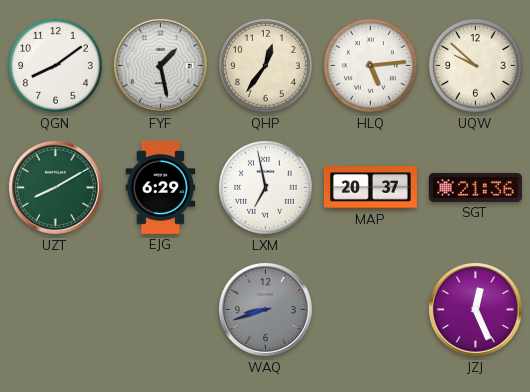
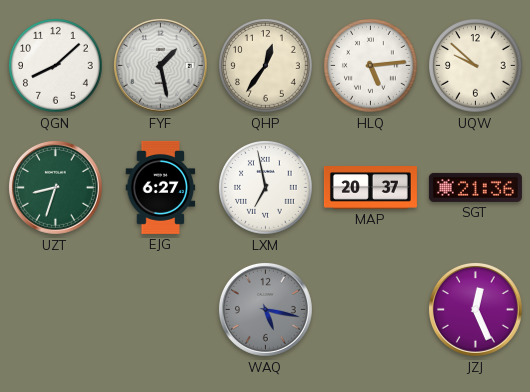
QGN: 8:09 -> 8:08 (56, 66)
UZT: 8:10 -> 8:33 (55, 187)
EJG: 6:29 -> 6:27 (161, 187)
WAQ: 8:42 -> 5:17 (265, 309)
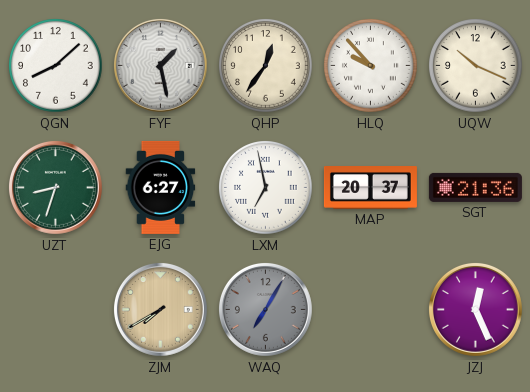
HLQ: 5:14 -> 9:53 (371, 66)
UQW: 9:52 -> 10:19 (476, 66)
ZJM: none -> 7:40 (160, 309)
WAQ: 5:17 -> 7:05 (265, 309)
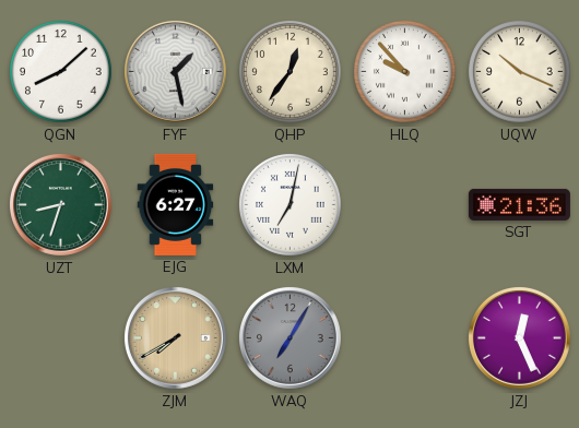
LXM: 6:58 -> 7:02 (291, 205)
MAP: 20:37 -> none (370, 188)
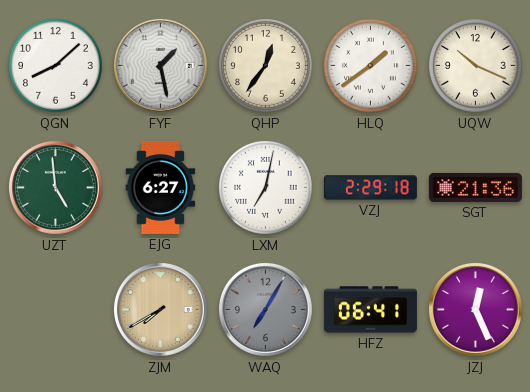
HLQ: 9:53 -> 1:39 (371, 66)
UZT: 8:33 -> 4:59 (55, 187)
VZJ: none -> 2:29 (370, 188)
HFZ: none -> 06:41 (370, 310)
